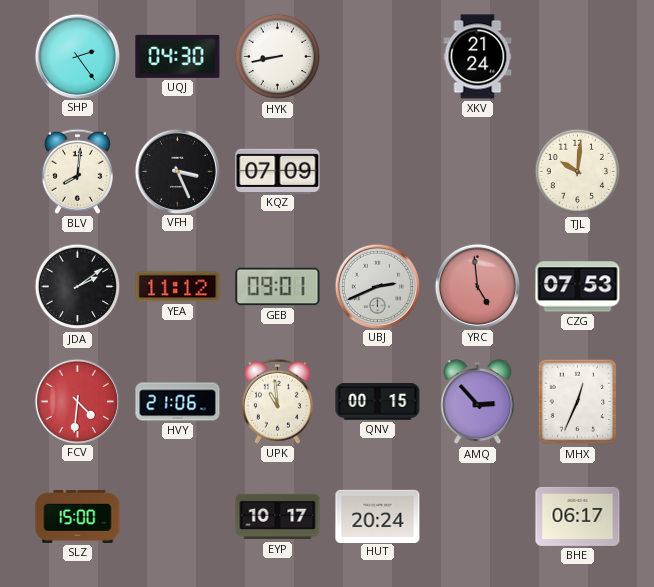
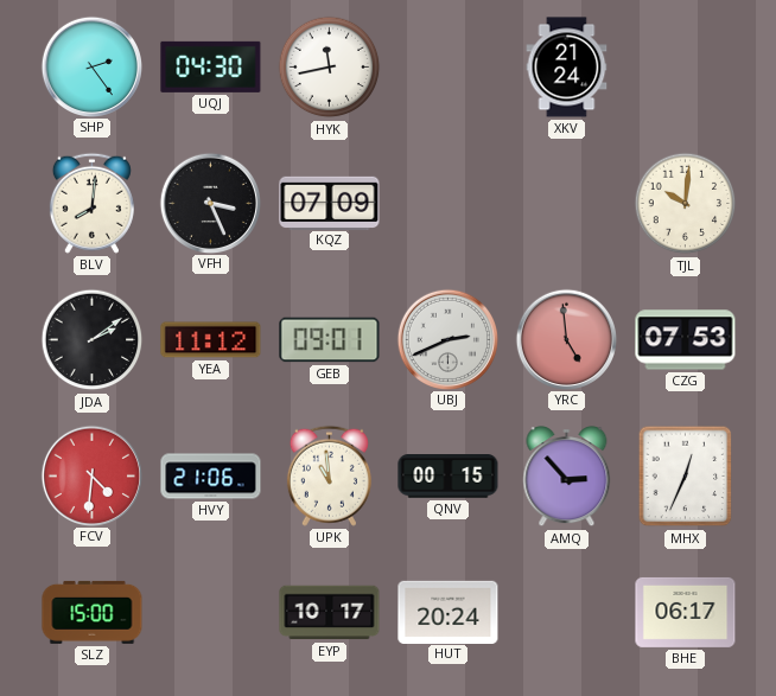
HYK: 8:43 -> 11:43 (330, 68)
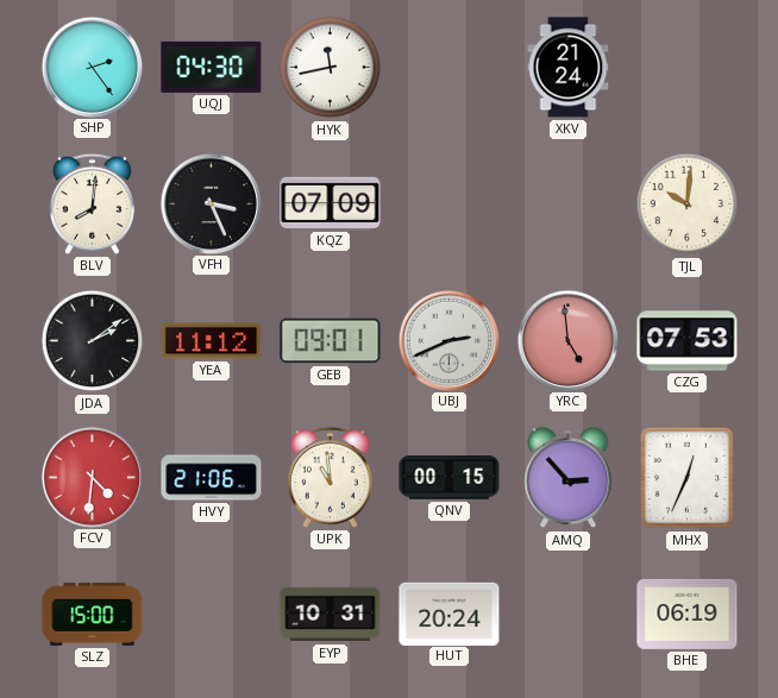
EYP: 10:17 -> 10:31 (331, 615)
BHE: 06:17 -> 06:19 (688, 614)
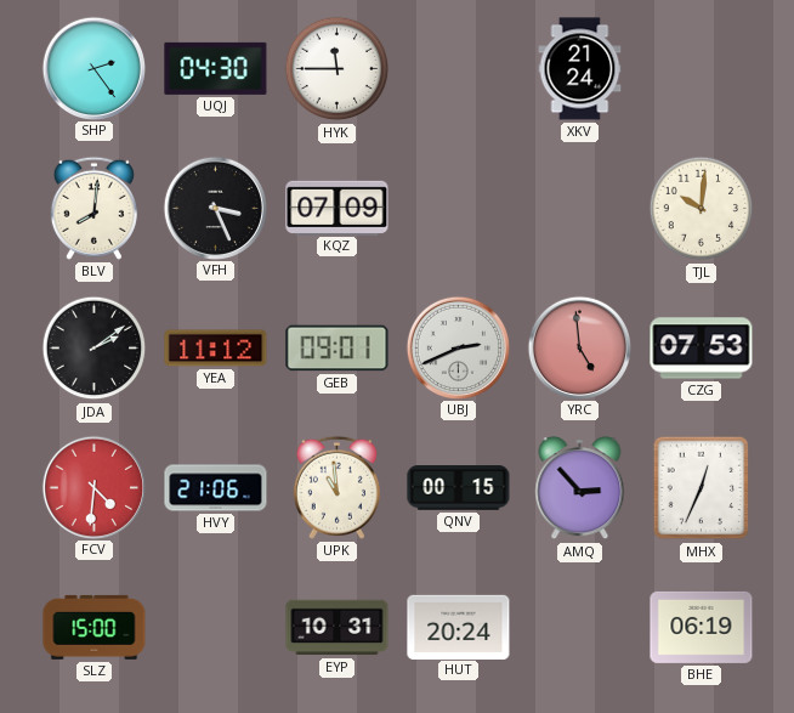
HYK: 11:43 -> 11:45 (338, 69)
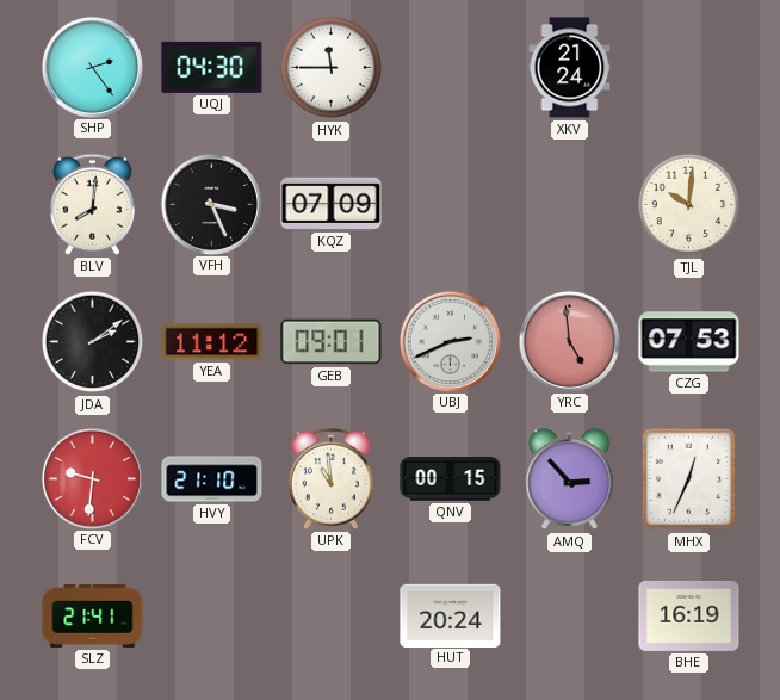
FCV: 4:31 -> 9:31 (92, 478)
HVY: 21:06 -> 21:10 (212, 479)
SLZ: 15:00 -> 21:41 (93, 615)
EYP: 10:31 -> none (338, 628)
BHE: 06:19 -> 16:19 (689, 615)
